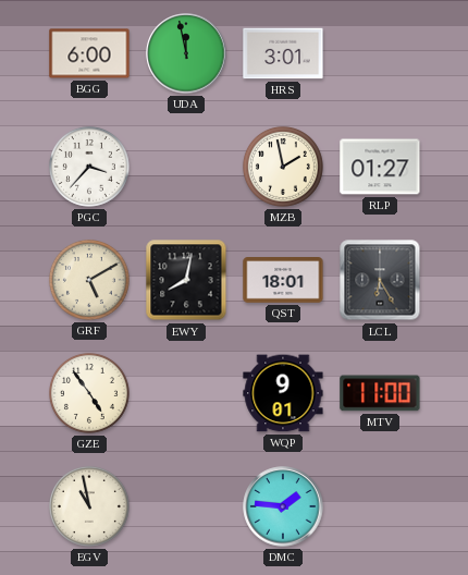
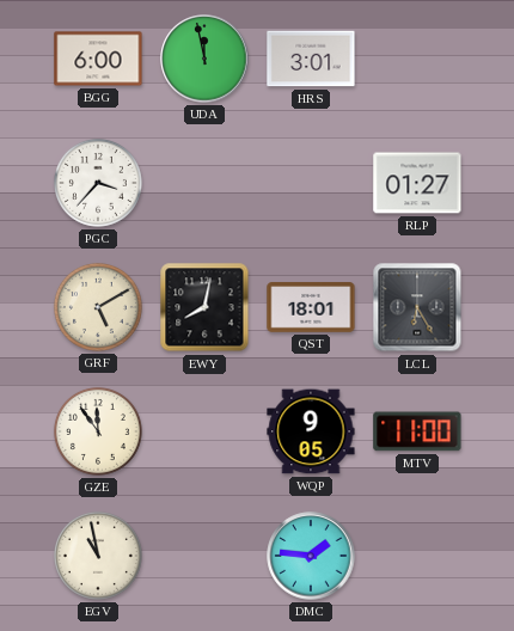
MZB: 1:58 -> none (283, 167)
GZE: 4:54 -> 11:54 (98, 431)
WQP: 9:01 -> 9:05 (311, 431)
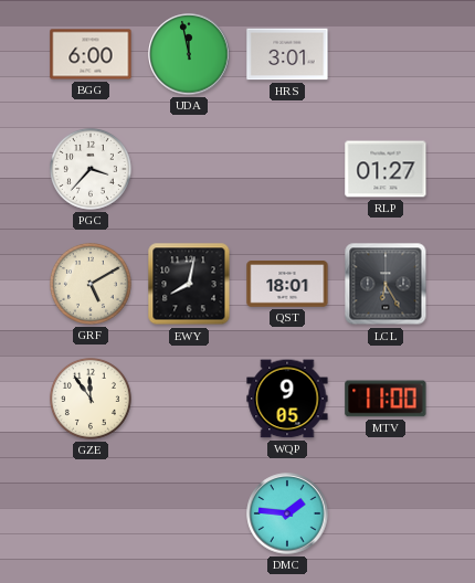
EGV: 10:58 -> none (98, 556)
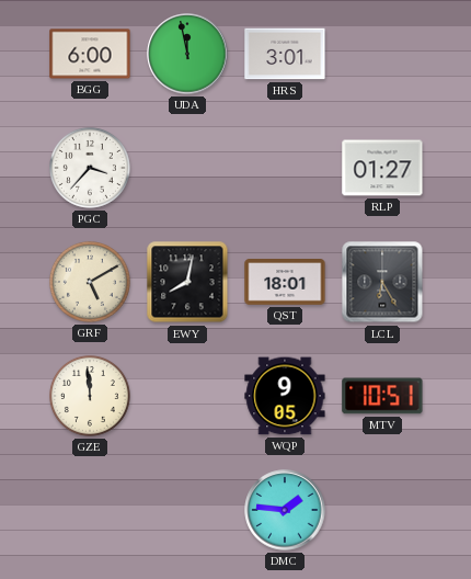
GZE: 11:54 -> 11:59 (90, 396)
MTV: 11:00 -> 10:51 (382, 396)
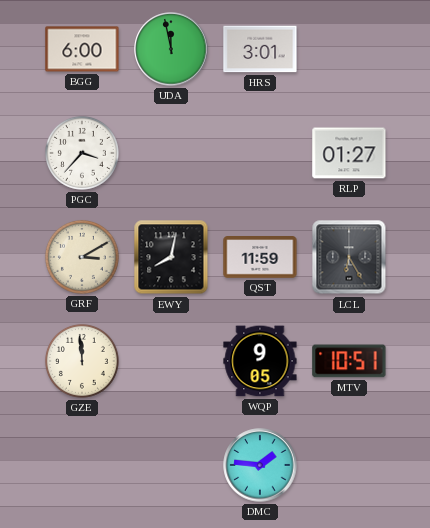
GRF: 5:10 -> 3:10 (82, 257)
QST: 18:01 -> 11:59 (260, 258)
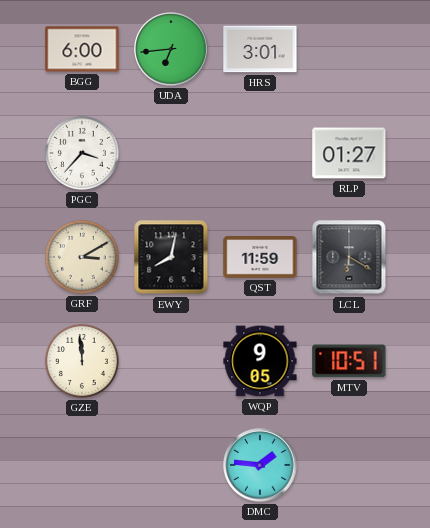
UDA: 11:58 -> 6:44 (171, 49)
LCL: 6:25 -> 6:20 (349, 257)
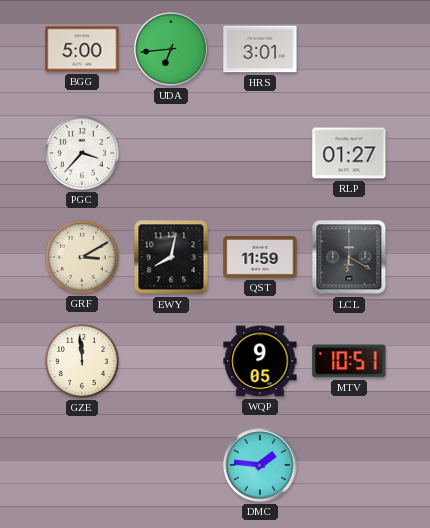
BGG: 6:00 -> 5:00 (82, 49)
